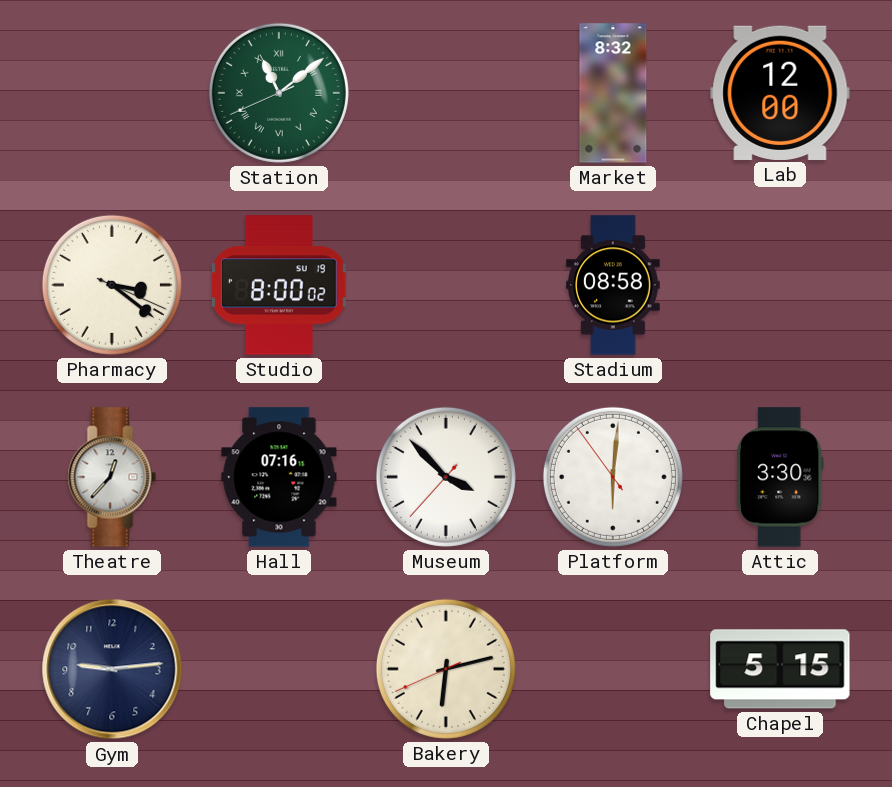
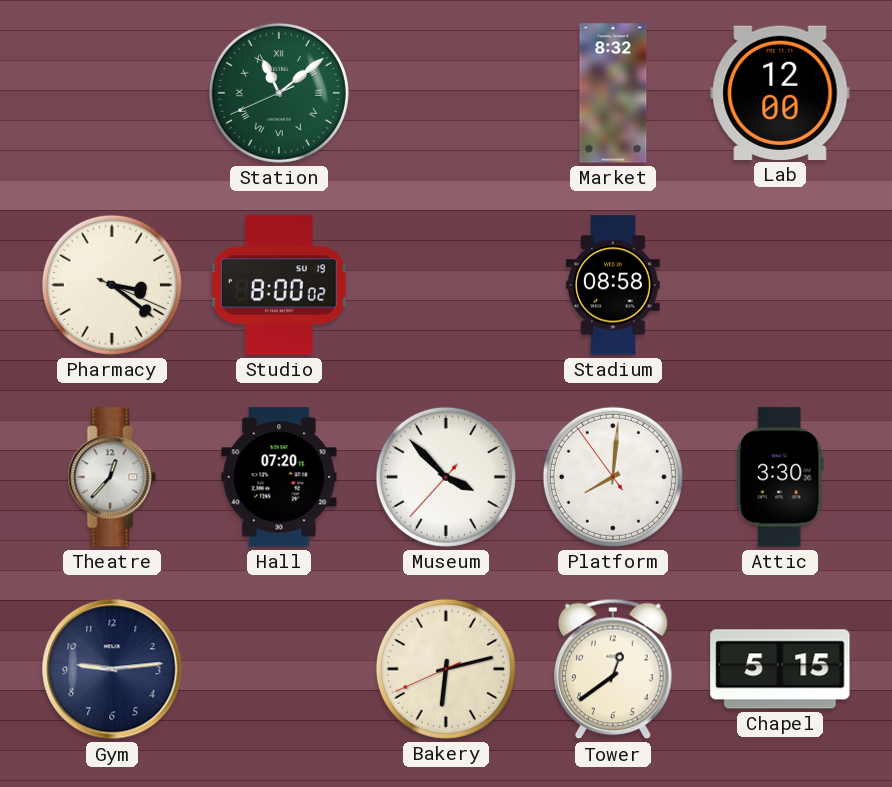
Hall: 07:16 -> 07:20 (279, 477)
Platform: 6:00 -> 8:00 (613, 477)
Tower: none -> 12:39 (614, 669)
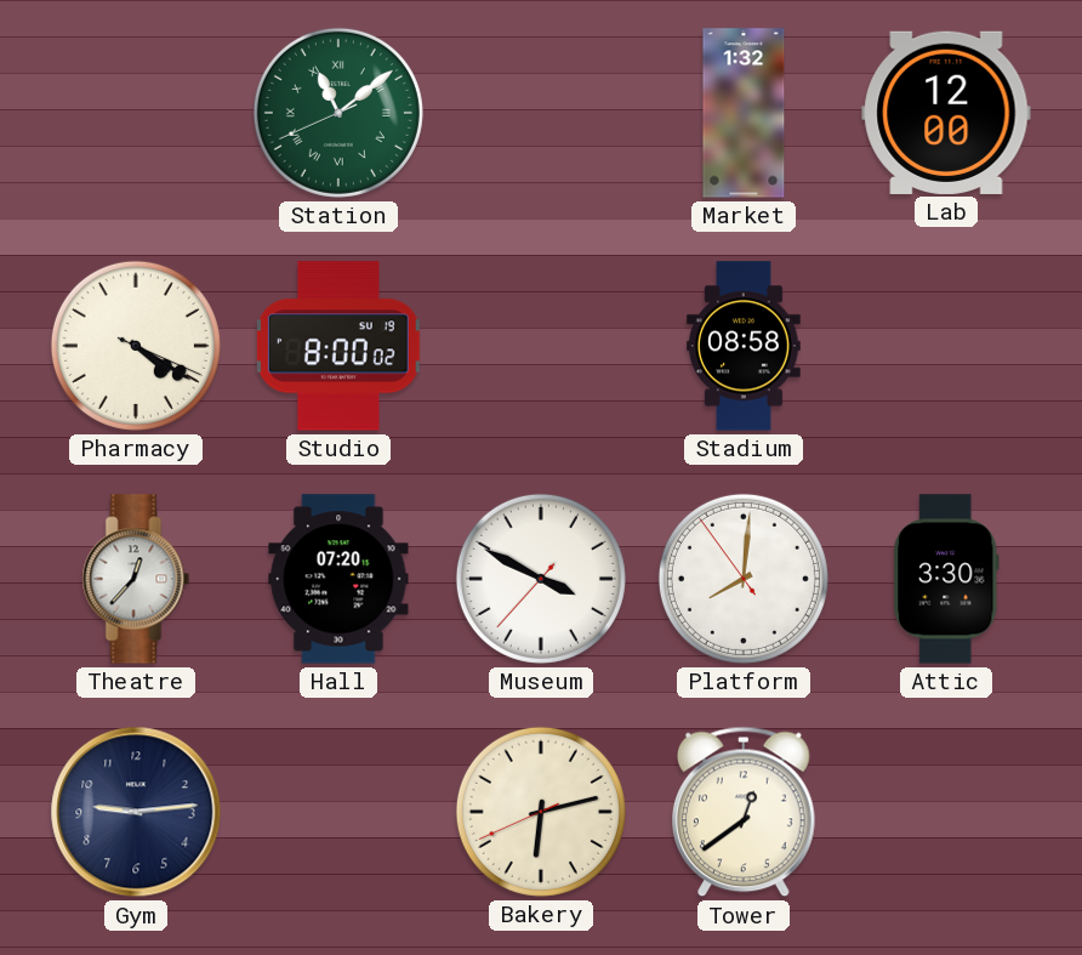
Market: 8:32 -> 1:32 (744, 113)
Pharmacy: 3:21 -> 4:20 (136, 346)
Museum: 3:52 -> 3:49 (541, 579)
Chapel: 5:15 -> none (780, 669)
